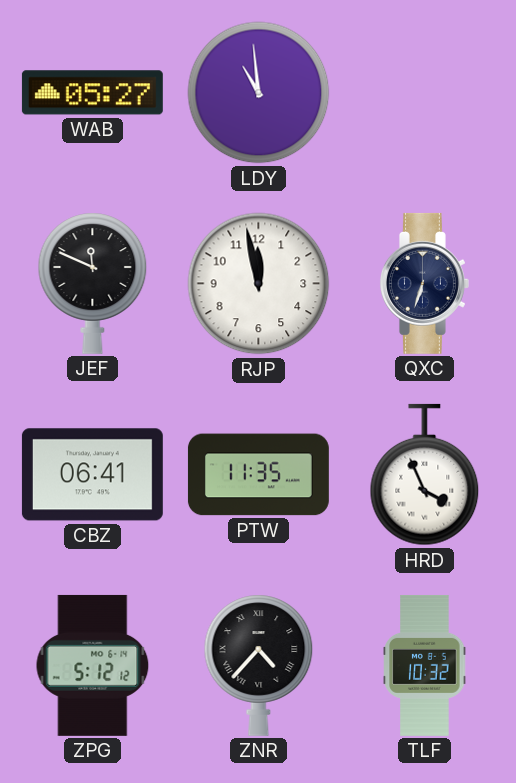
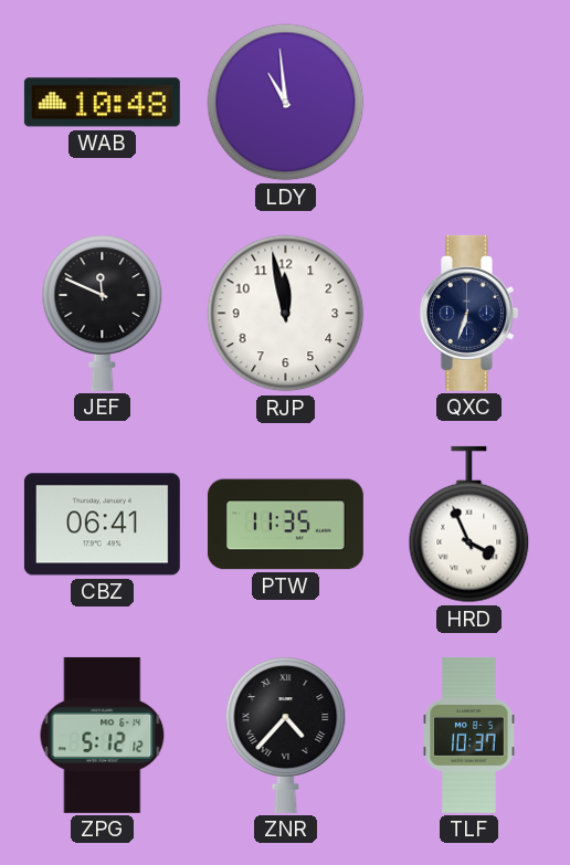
WAB: 05:27 -> 10:48 (102, 103)
TLF: 10:32 -> 10:37 (469, 735)
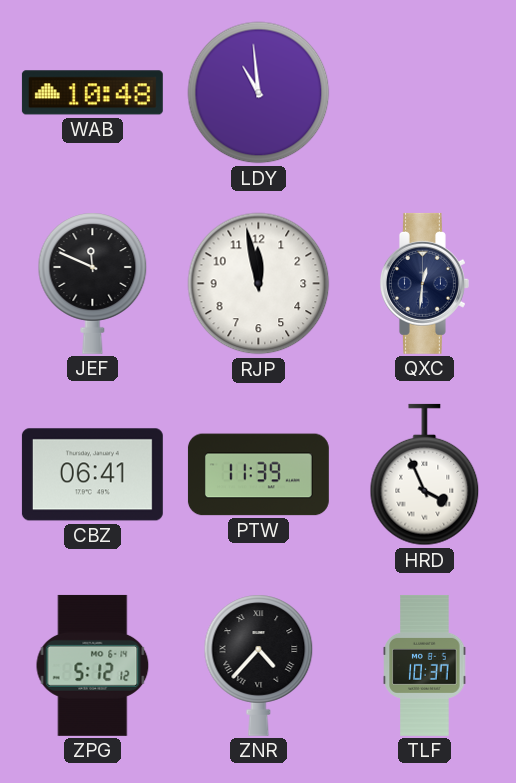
QXC: 6:33 -> 12:31 (424, 283)
PTW: 11:35 -> 11:39 (258, 475)
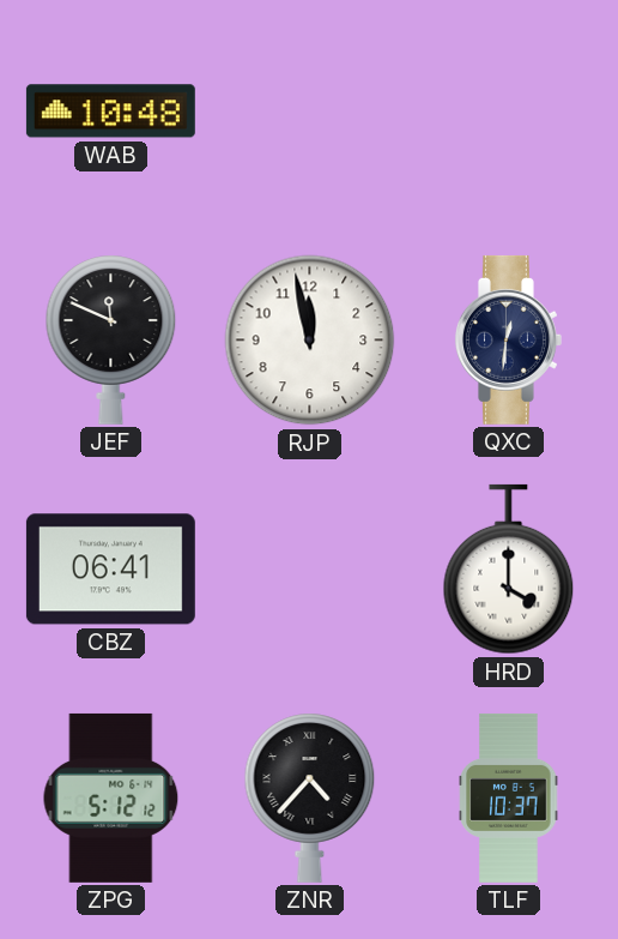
LDY: 10:59 -> none (259, 93)
PTW: 11:39 -> none (258, 475)
HRD: 3:56 -> 4:00 (509, 570)
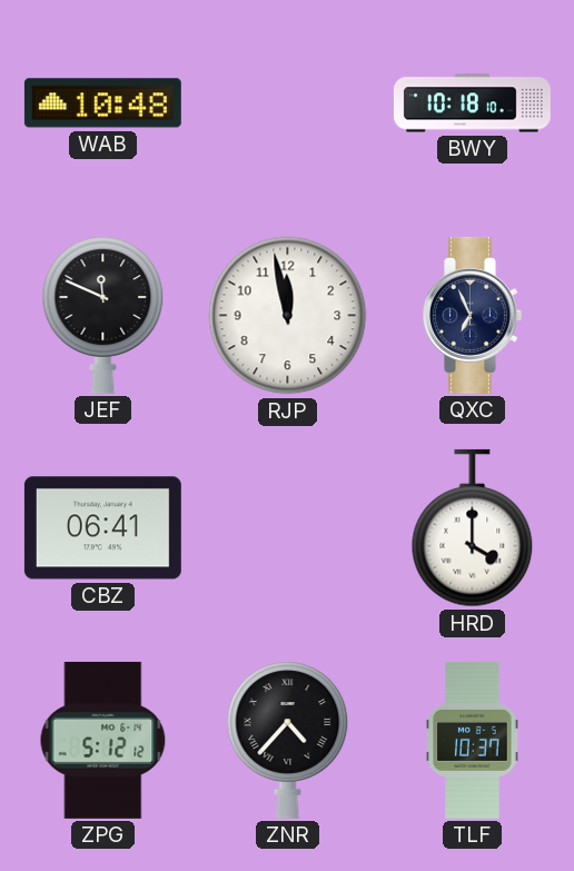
BWY: none -> 10:18 (472, 103)
QXC: 12:31 -> 6:56 (472, 315)
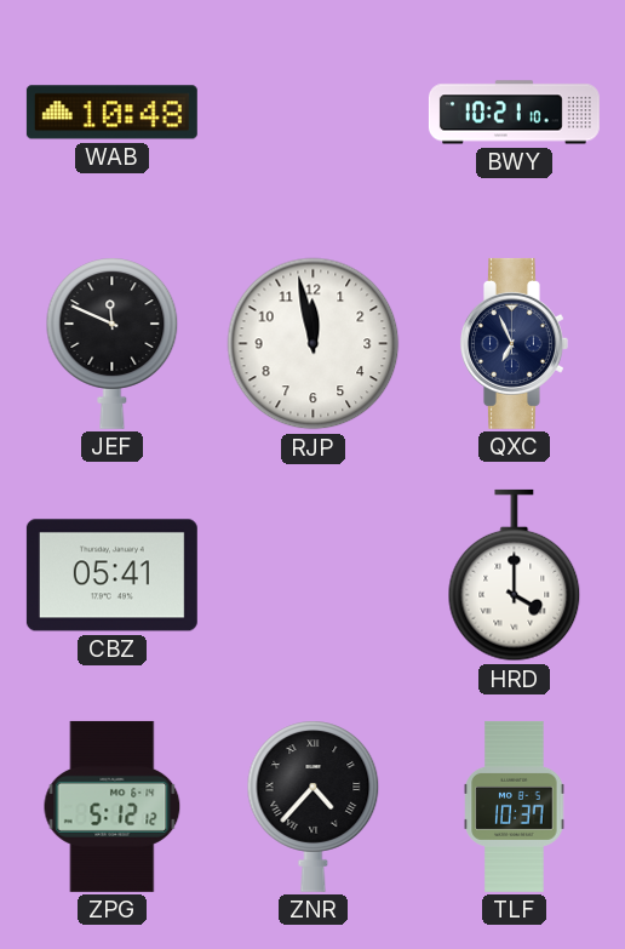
BWY: 10:18 -> 10:21 (514, 113)
CBZ: 06:41 -> 05:41 (111, 576)
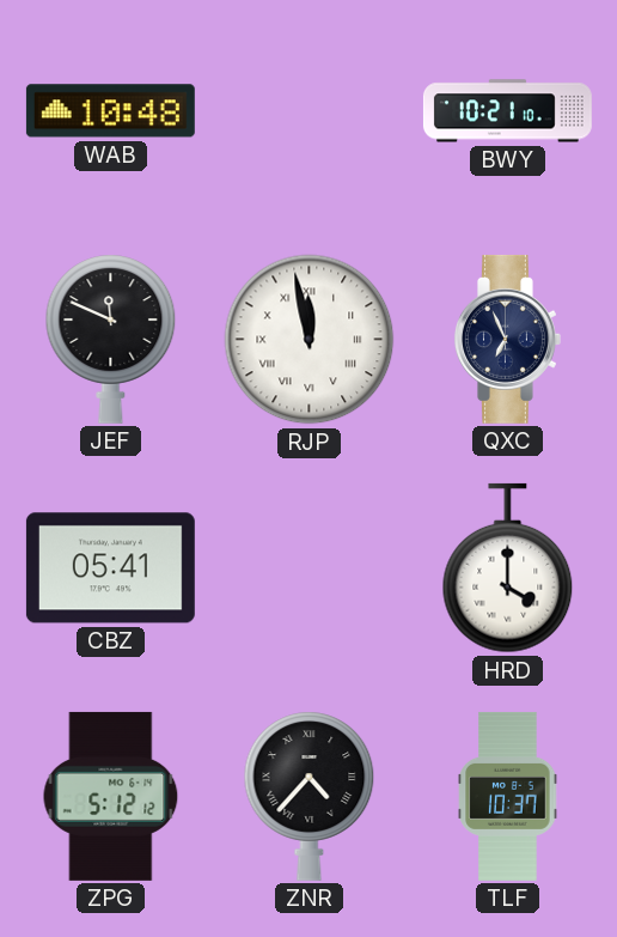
RJP numerals: Arabic -> Roman (310, 340)
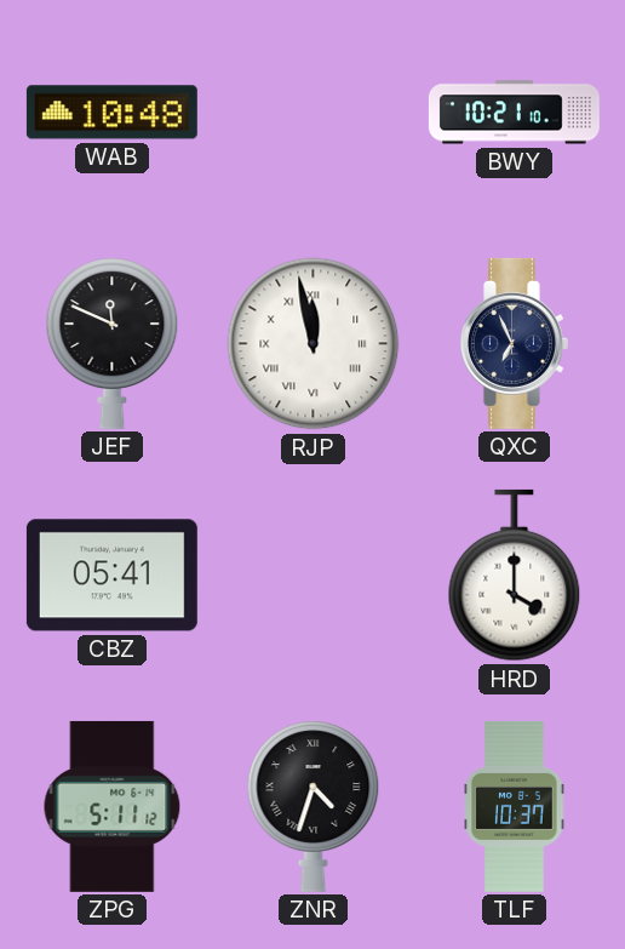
ZPG: 5:12 -> 5:11 (113, 806)
ZNR: 4:37 -> 4:33 (314, 806)
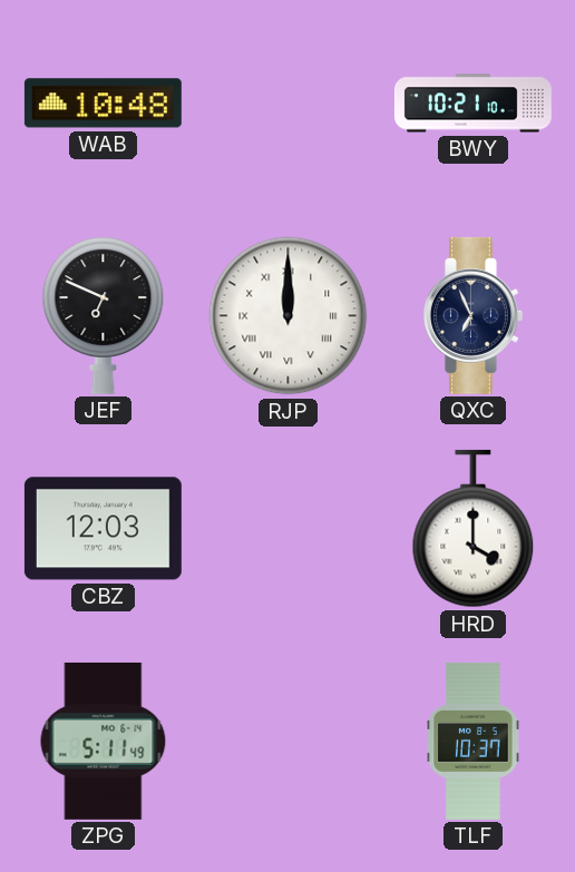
JEF: 11:49 -> 6:49 (104, 315)
RJP: 11:58 -> 12:00 (289, 316)
CBZ: 05:41 -> 12:03 (103, 529)
ZPG: 5:11:12 -> 5:11:49 (104, 741)
ZNR: 4:33 -> none (314, 806)
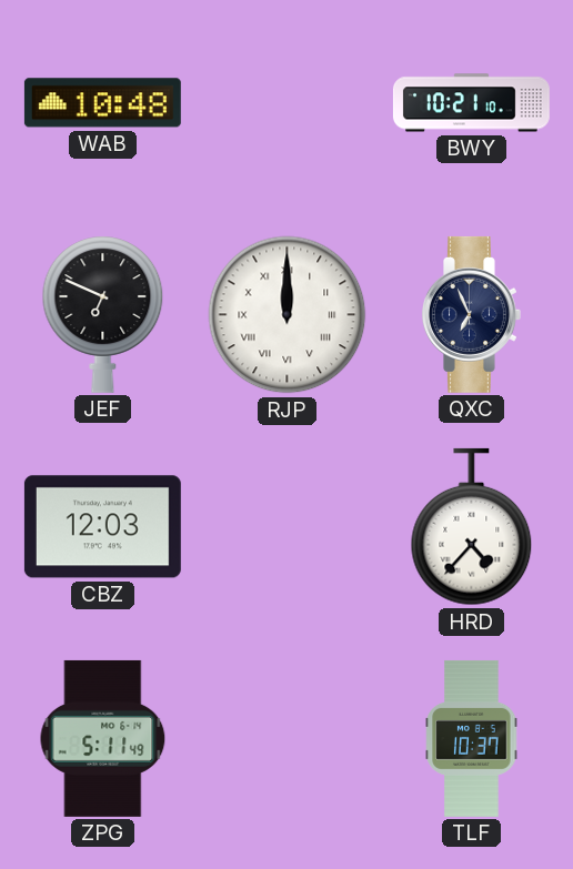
HRD: 4:00 -> 4:37 (472, 527)
